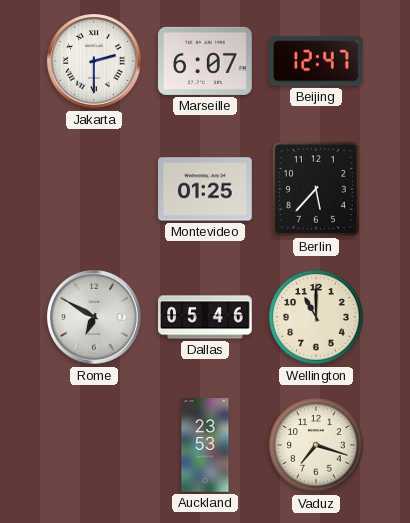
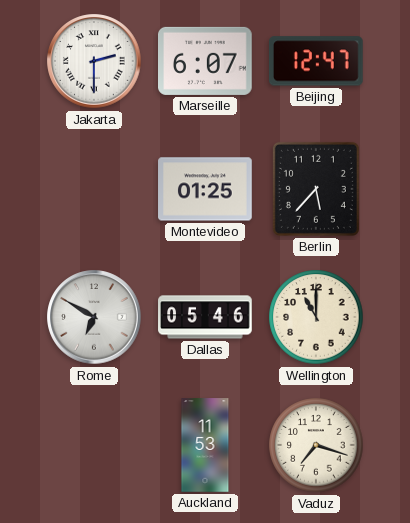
Auckland: 23:53 -> 11:53 (205, 445)
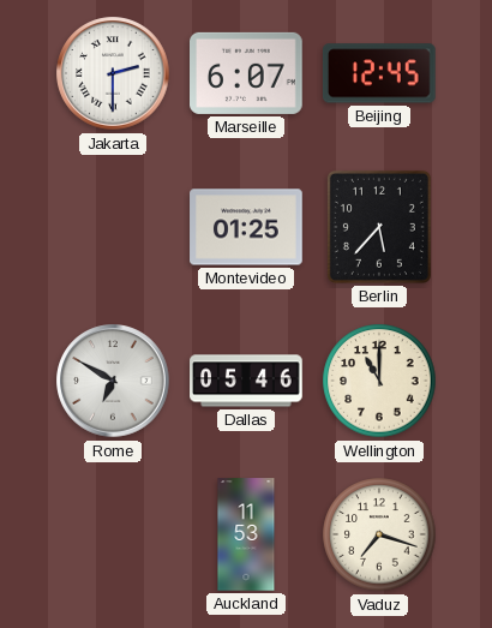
Beijing: 12:47 -> 12:45 (379, 73)
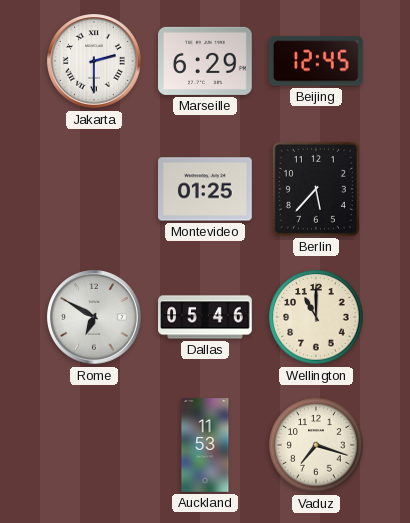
Marseille: 6:07 -> 6:29 (206, 61)
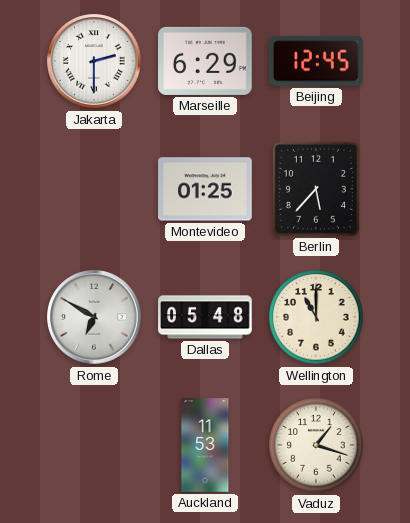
Dallas: 05:46 -> 05:48 (205, 317)
Vaduz: 7:18 -> 1:18 (316, 445)
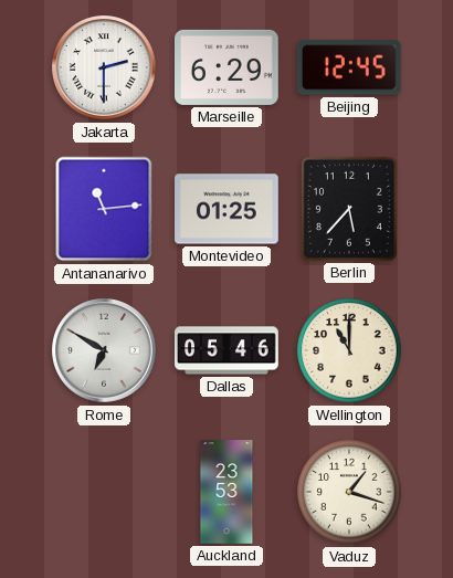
Antananarivo: none -> 11:14 (104, 209)
Dallas: 05:48 -> 05:46 (227, 350)
Auckland: 11:53 -> 23:53 (227, 492)
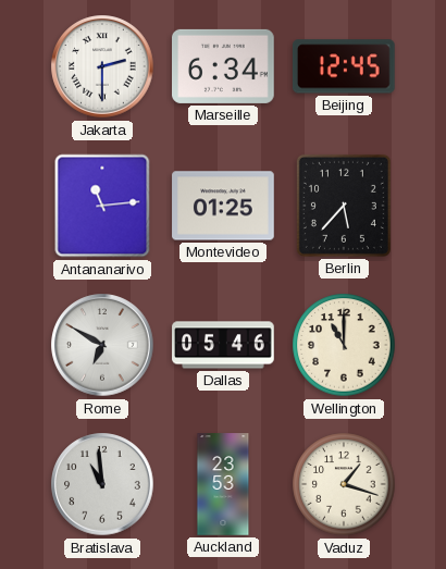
Marseille: 6:29 -> 6:34 (224, 66)
Bratislava: none -> 10:59 (102, 484)
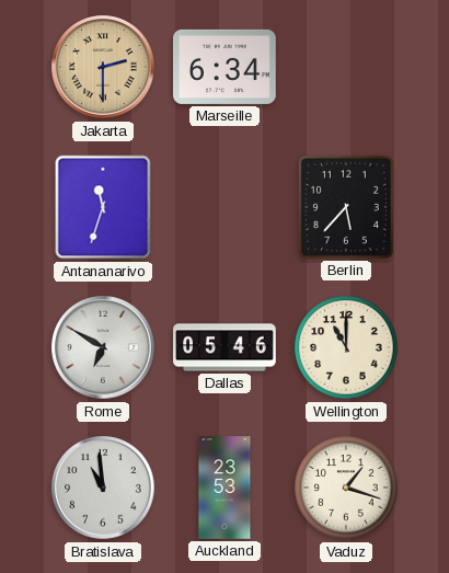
Jakarta dial: white -> champagne (103, 67)
Beijing: 12:45 -> none (344, 66)
Antananarivo: 11:14 -> 11:33 (103, 207)
Montevideo: 01:25 -> none (223, 206)
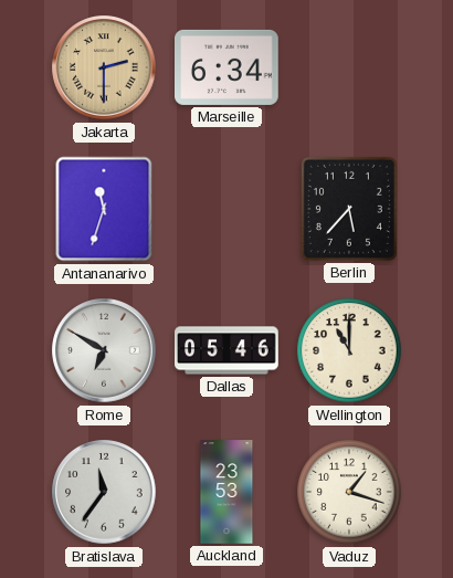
Bratislava: 10:59 -> 11:36 (104, 492)
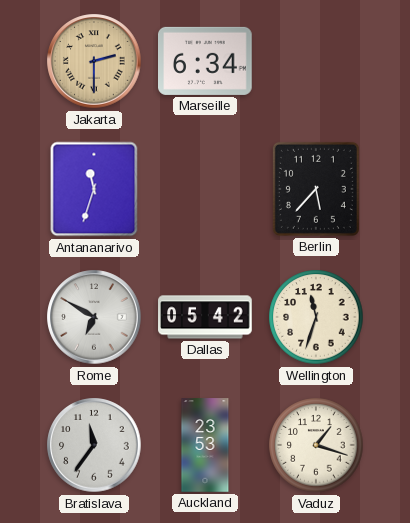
Dallas: 05:46 -> 05:42 (205, 317)
Wellington: 11:00 -> 11:33 (316, 317)
